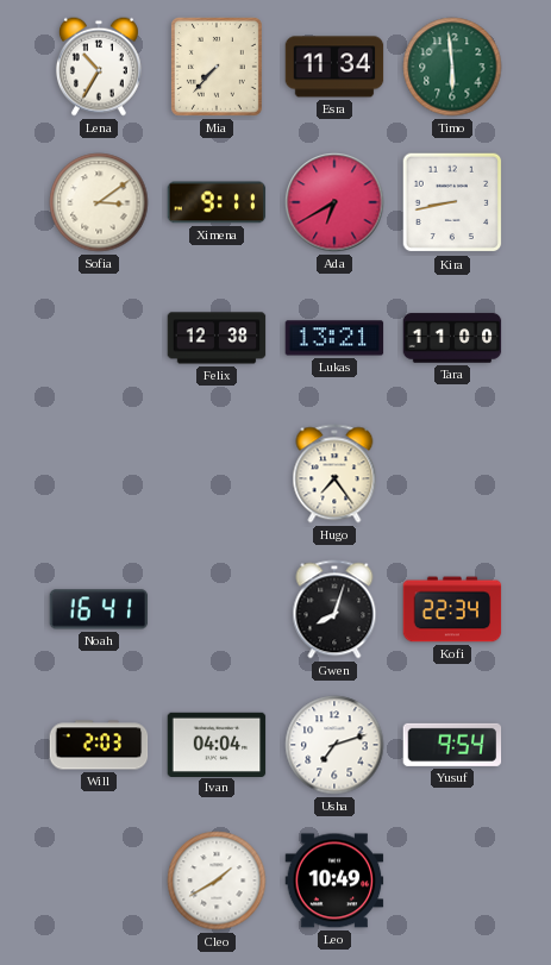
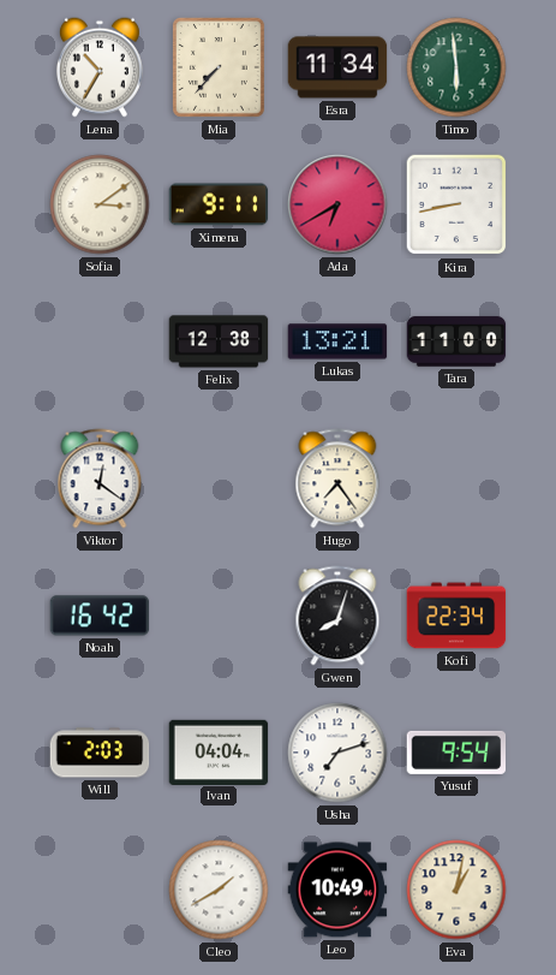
Viktor: none -> 12:21 (100, 478)
Noah: 16:41 -> 16:42 (100, 616)
Eva: none -> 1:02 (456, 890)
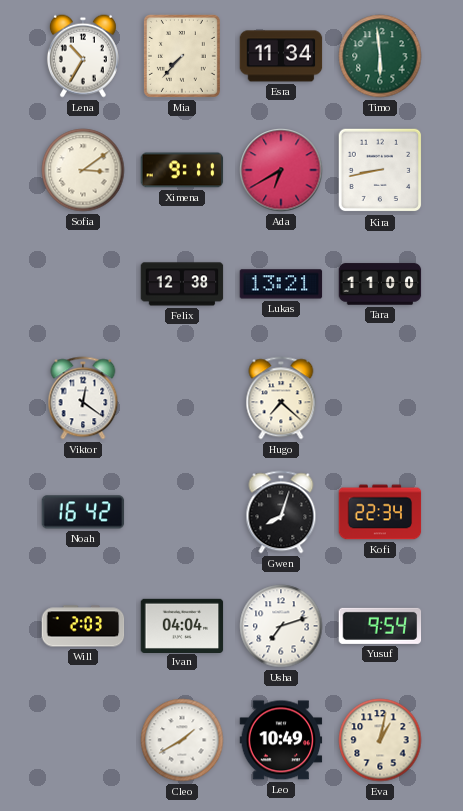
Hugo: 7:24 -> 7:22 (281, 398)
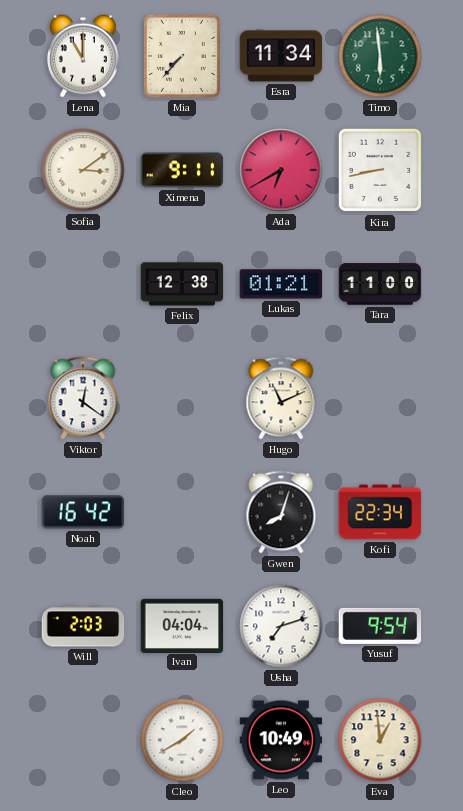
Lena: 10:35 -> 11:00 (83, 56)
Lukas: 13:21 -> 01:21 (281, 284)
Hugo: 7:22 -> 11:11 (281, 398)
Eva: 1:02 -> 12:59 (380, 740)
